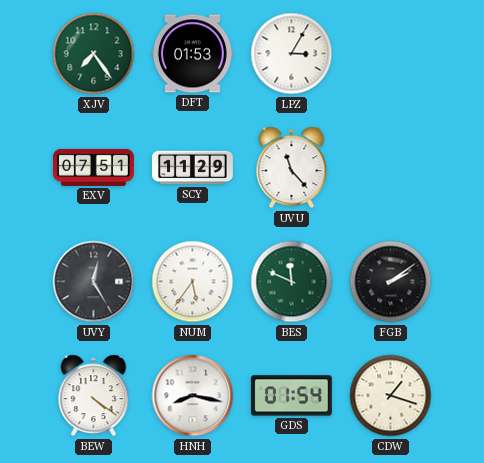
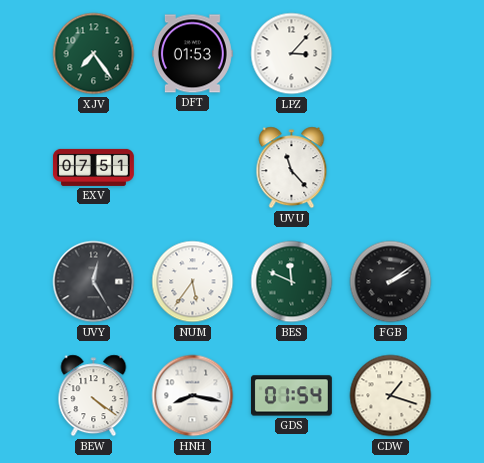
LPZ: 3:05 -> 3:07 (292, 54)
SCY: 11:29 -> none (192, 168)
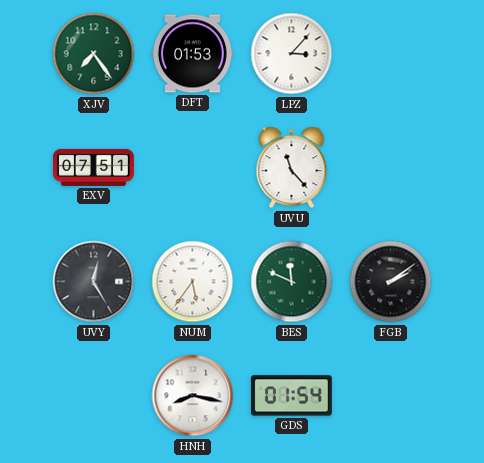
BEW: 4:21 -> none (94, 396)
CDW: 1:18 -> none (391, 396)
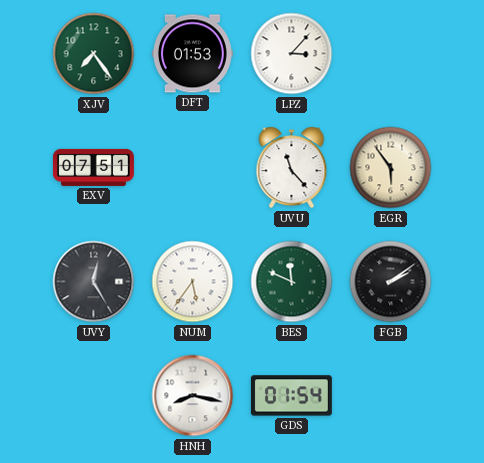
EGR: none -> 5:54 (391, 168)
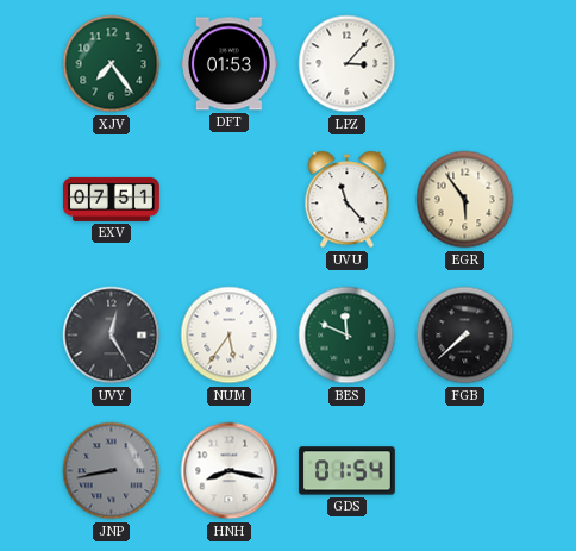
FGB: 2:09 -> 7:38 (465, 336)
JNP: none -> 8:43 (112, 471)
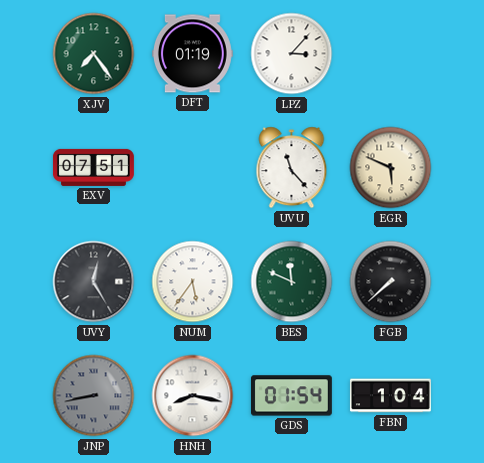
DFT: 01:53 -> 01:19 (192, 54)
EGR: 5:54 -> 5:49 (391, 168)
FBN: none -> 1:04 (390, 396)
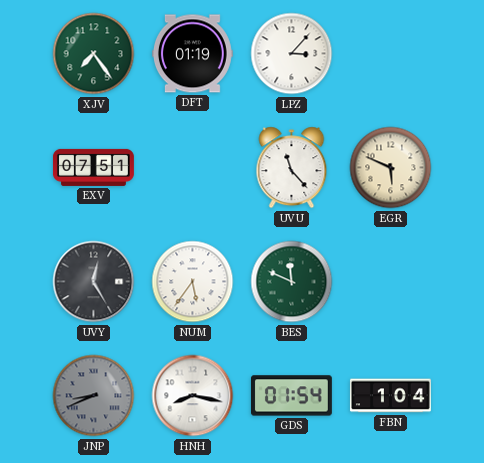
FGB: 7:38 -> none (391, 282)
JNP: 8:43 -> 8:41 (94, 396)
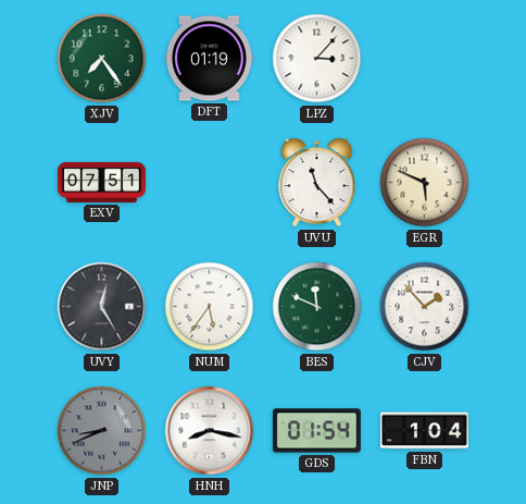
CJV: none -> 1:53 (425, 307)
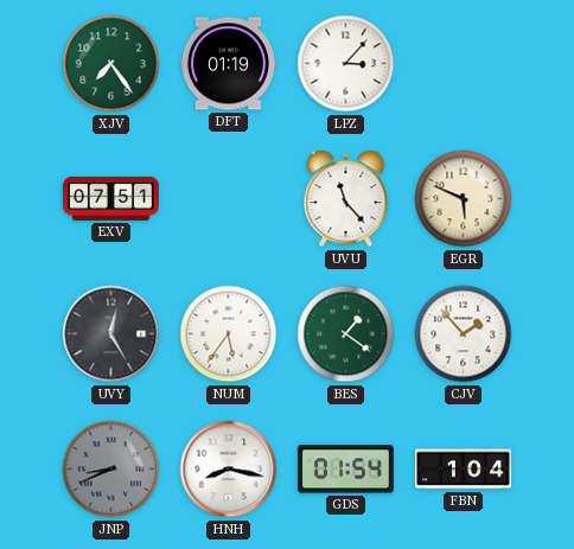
BES: 11:49 -> 1:21 (346, 334)
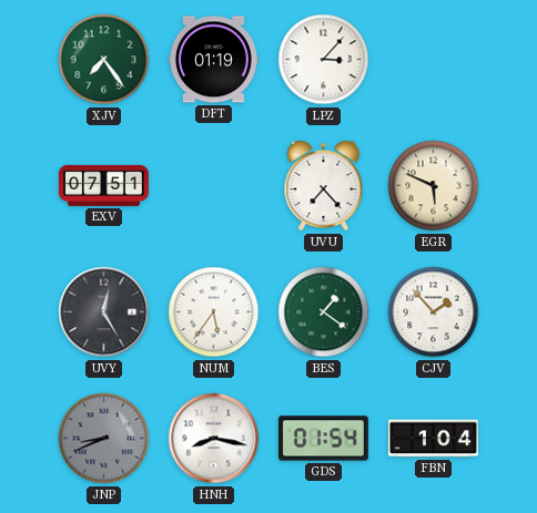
UVU: 11:23 -> 7:23 (324, 186)
